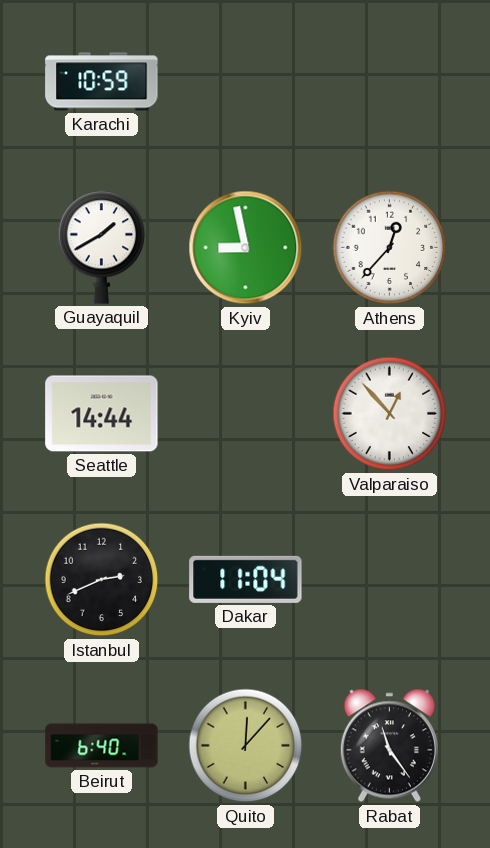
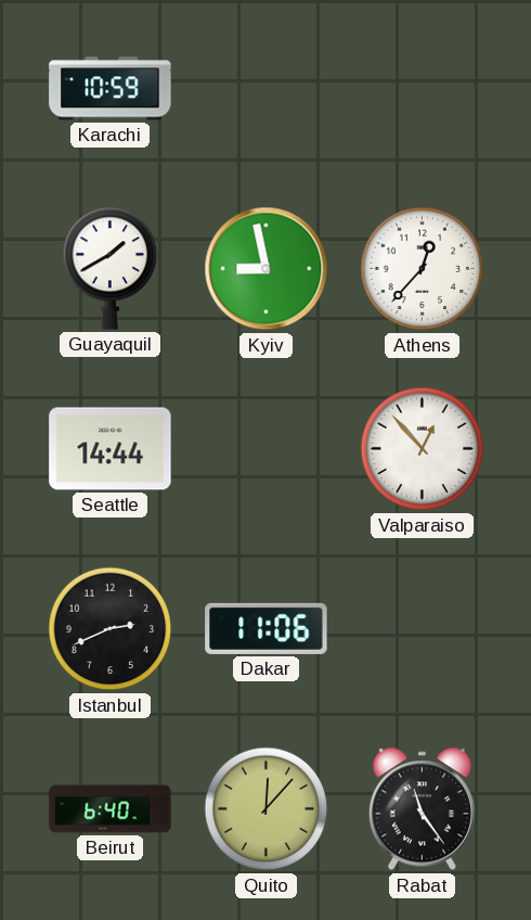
Dakar: 11:04 -> 11:06 (267, 628)
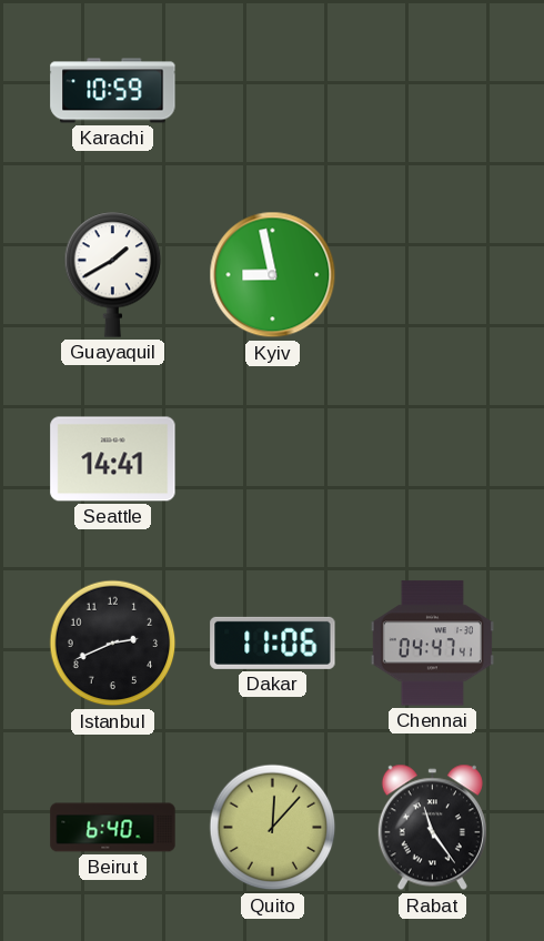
Athens: 12:37 -> none (423, 269)
Seattle: 14:44 -> 14:41 (113, 459)
Valparaiso: 12:53 -> none (423, 449)
Chennai: none -> 04:47 (432, 644)
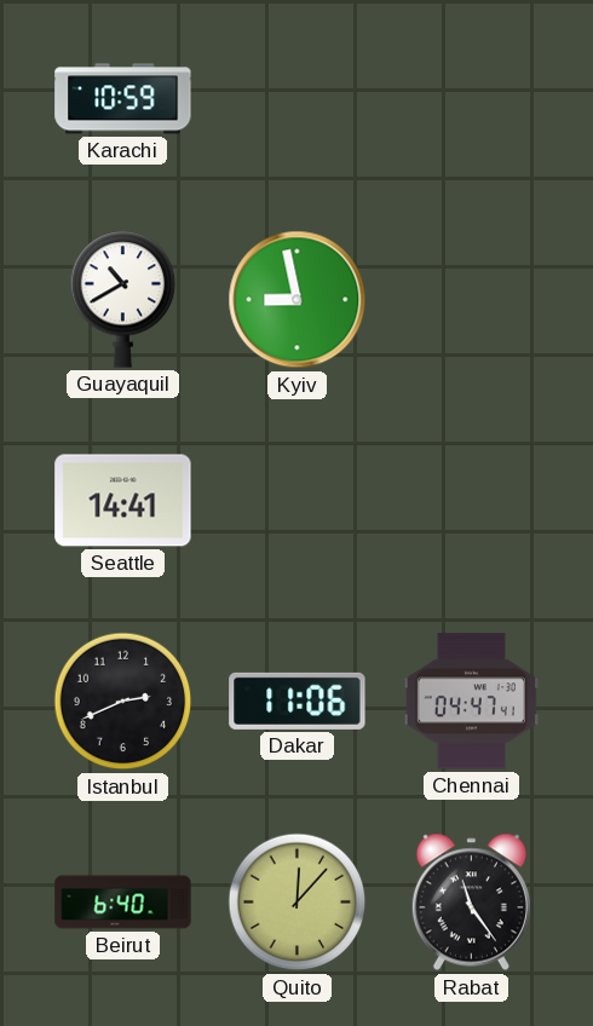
Guayaquil: 1:40 -> 10:40 (123, 299)
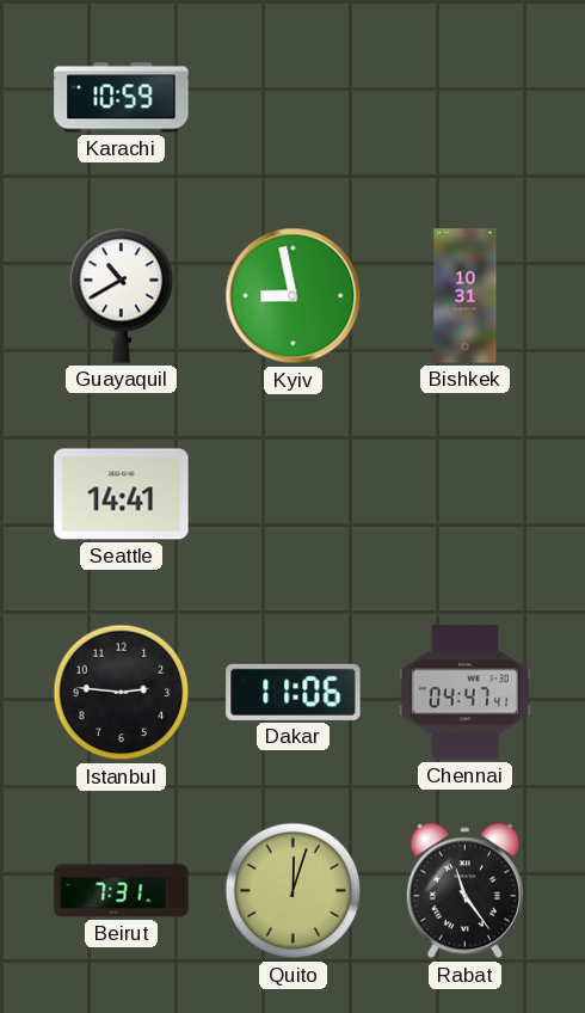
Bishkek: none -> 10:31 (466, 296)
Istanbul: 2:41 -> 2:46 (122, 693)
Beirut: 6:40 -> 7:31 (122, 891)
Quito: 12:07 -> 12:03 (294, 891)
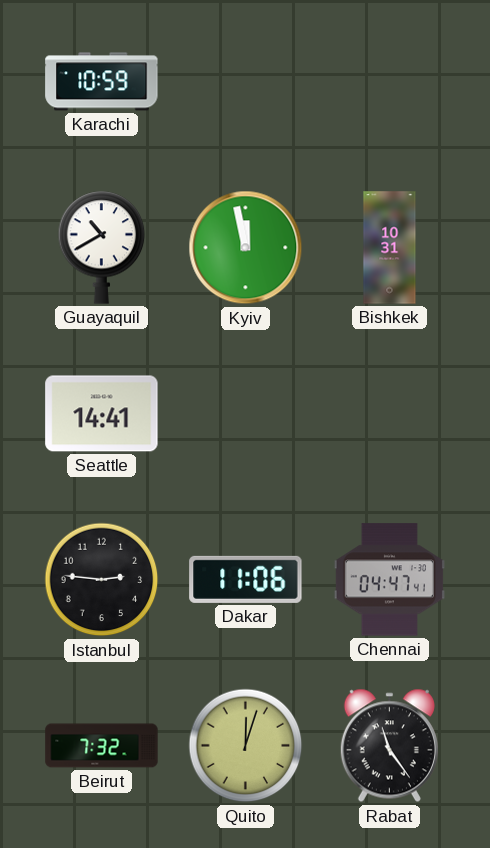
Kyiv: 8:58 -> 11:58 (246, 248)
Beirut: 7:31 -> 7:32 (102, 746)
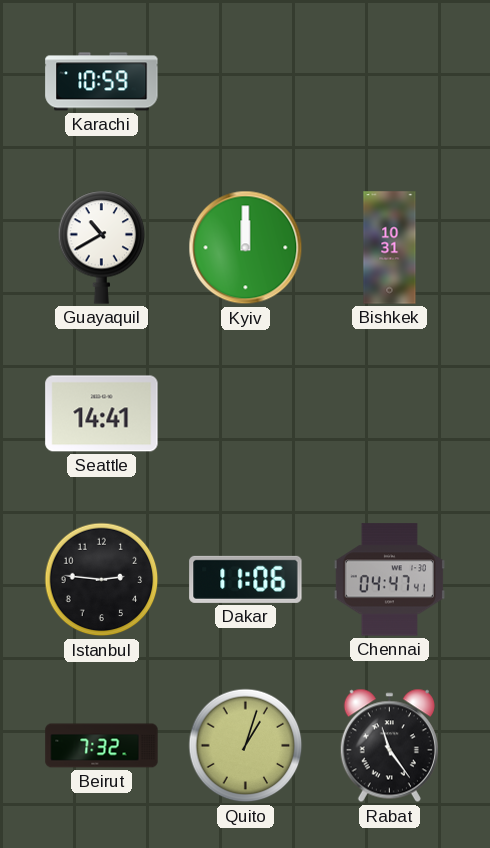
Kyiv: 11:58 -> 12:00 (246, 248)
Quito: 12:03 -> 1:03 (246, 746)
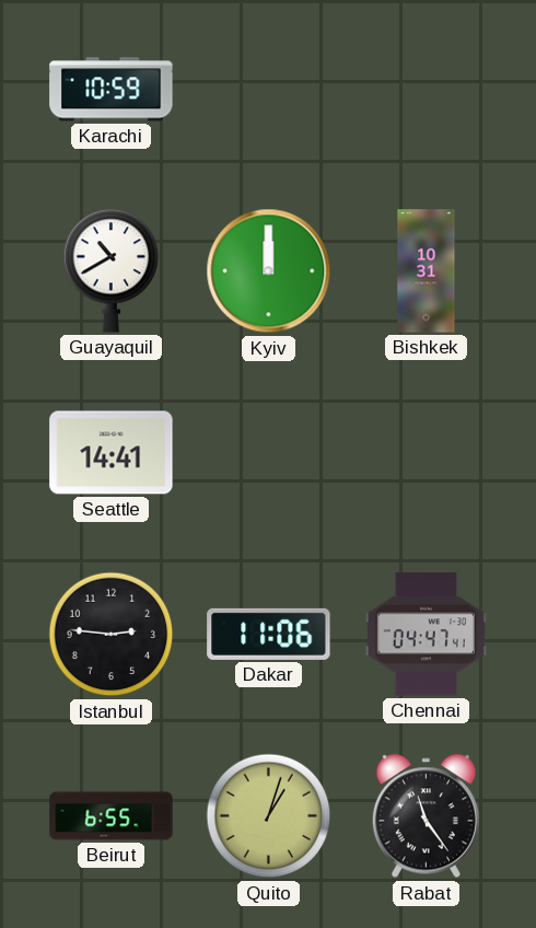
Beirut: 7:32 -> 6:55 (112, 816)
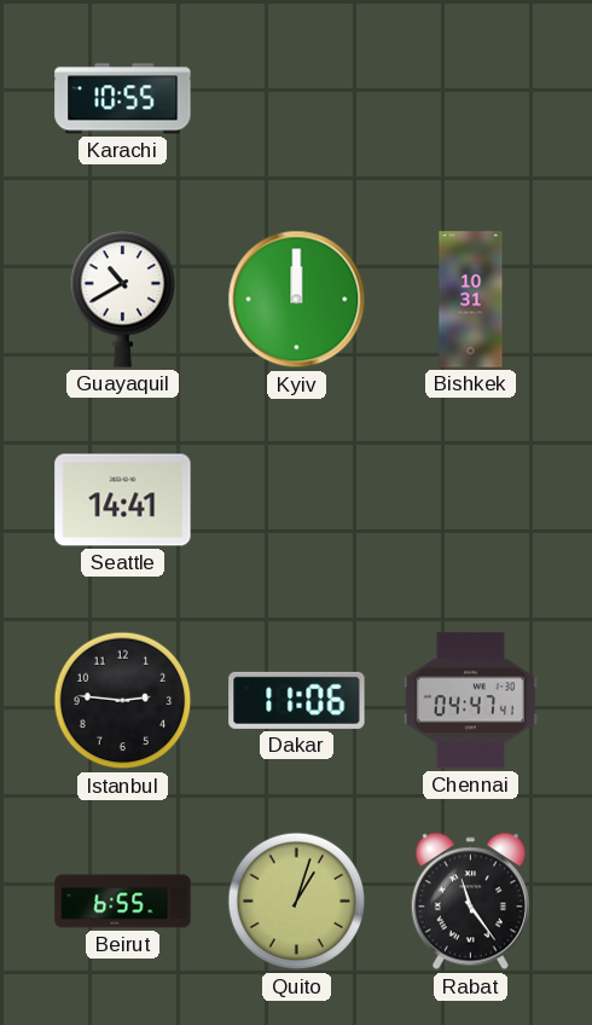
Karachi: 10:59 -> 10:55 (123, 99)
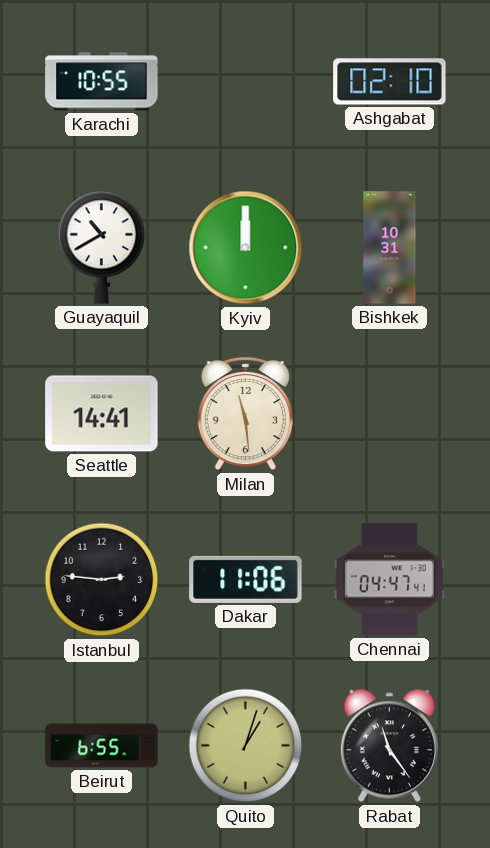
Ashgabat: none -> 02:10 (390, 82)
Milan: none -> 11:29 (245, 414)
